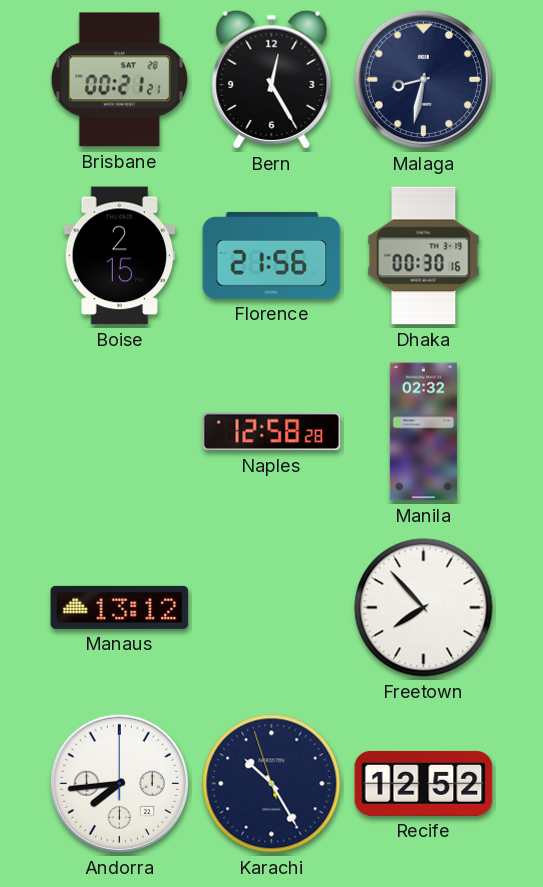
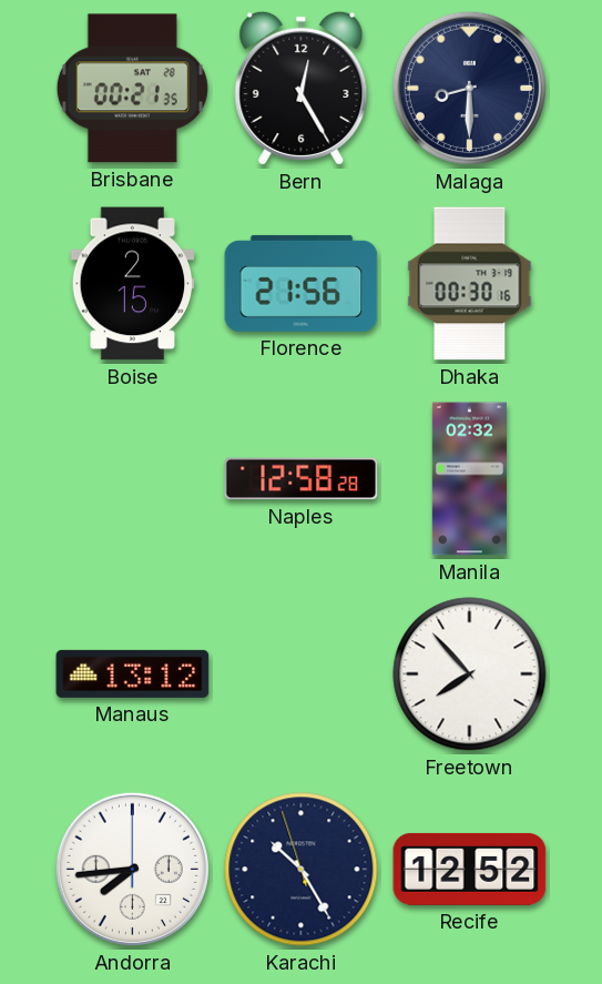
Brisbane: 00:21:21 -> 00:21:35 (132, 89)
Malaga: 8:32 -> 8:30 (469, 88)
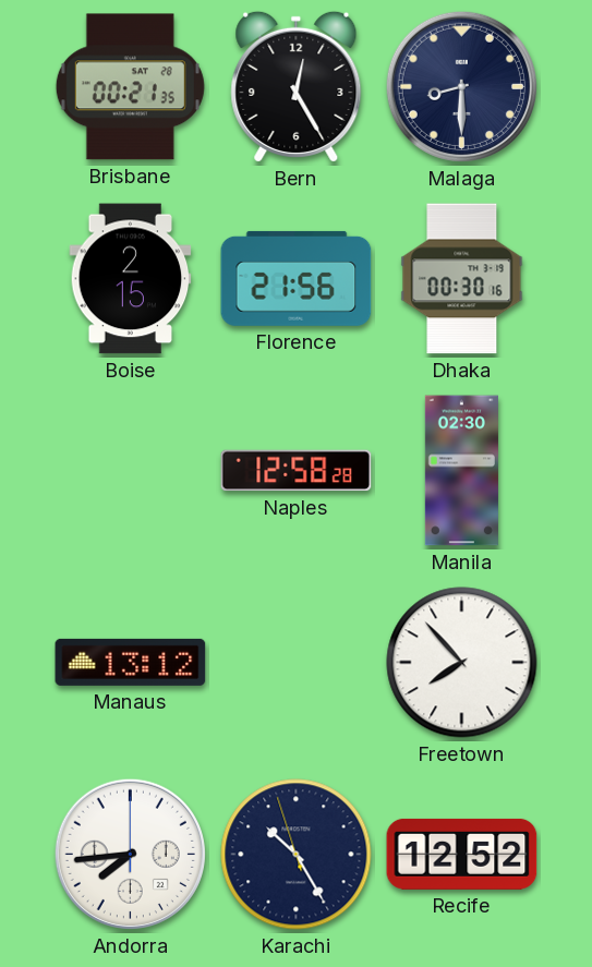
Manila: 02:32 -> 02:30 (461, 471)
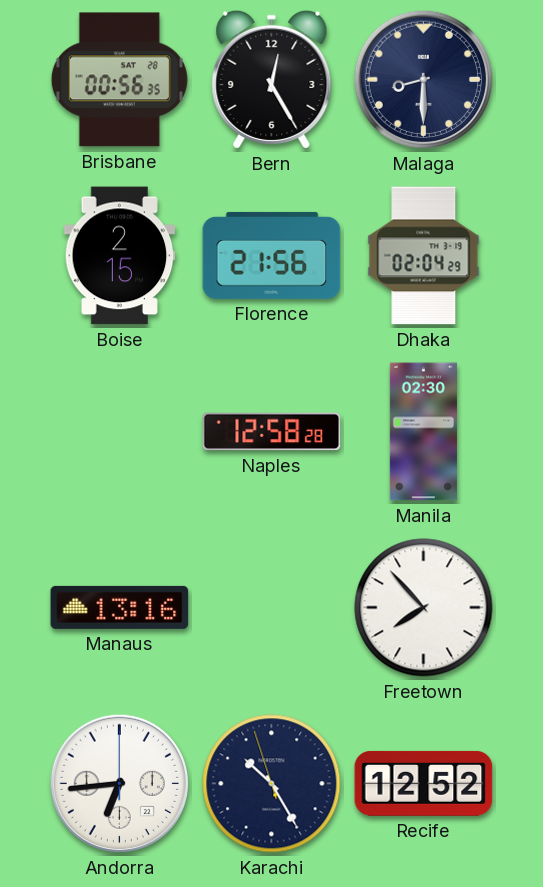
Brisbane: 00:21 -> 00:56 (119, 80)
Dhaka: 00:30 -> 02:04 (424, 256)
Manaus: 13:12 -> 13:16 (120, 607)
Andorra: 7:44 -> 6:44 (119, 783)
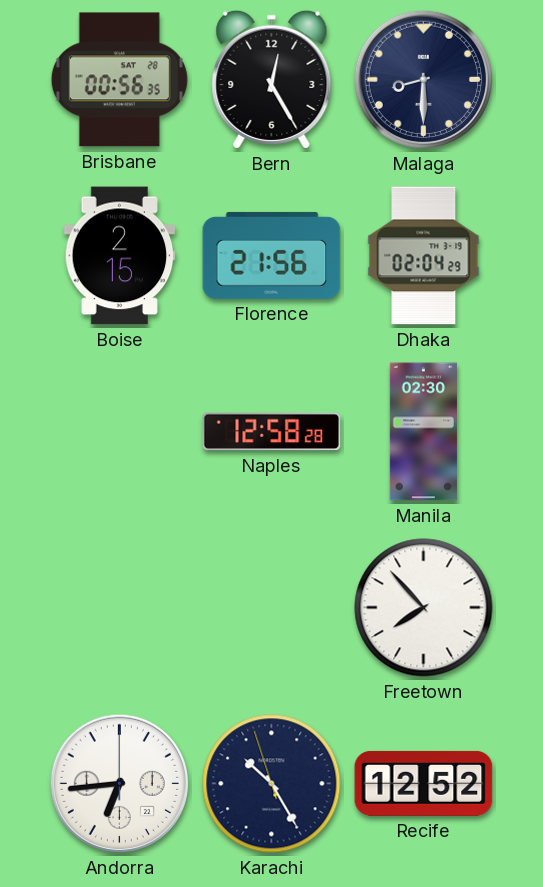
Manaus: 13:16 -> none (120, 607)
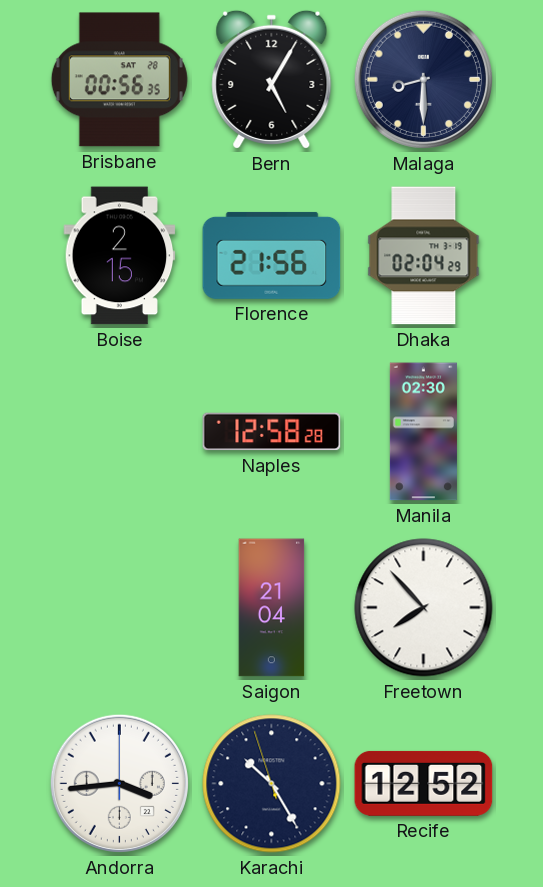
Bern: 12:25 -> 5:05 (272, 79)
Saigon: none -> 21:04 (272, 608)
Andorra: 6:44 -> 3:44 (119, 783)
